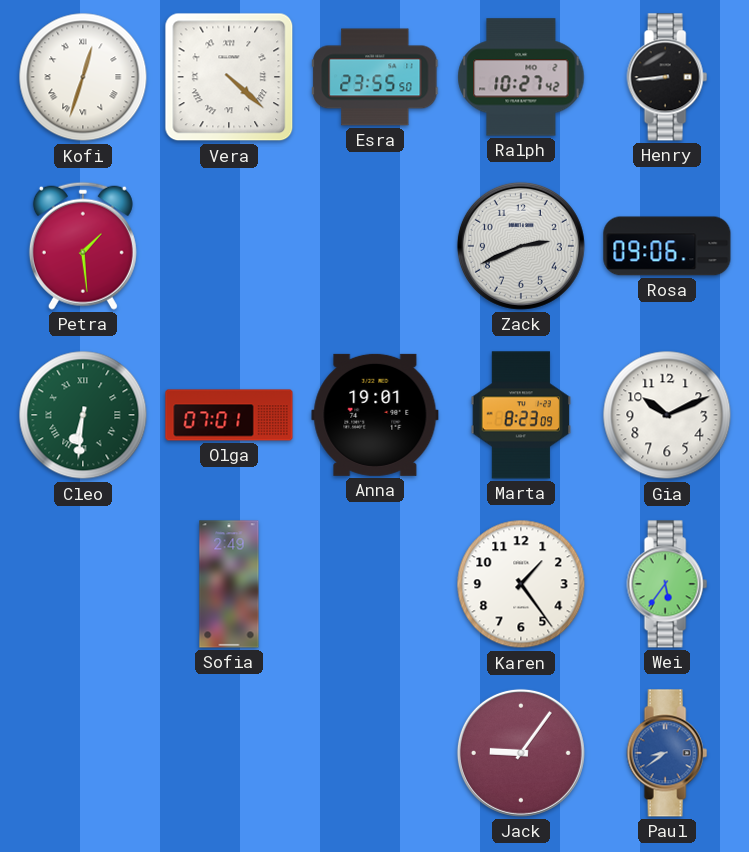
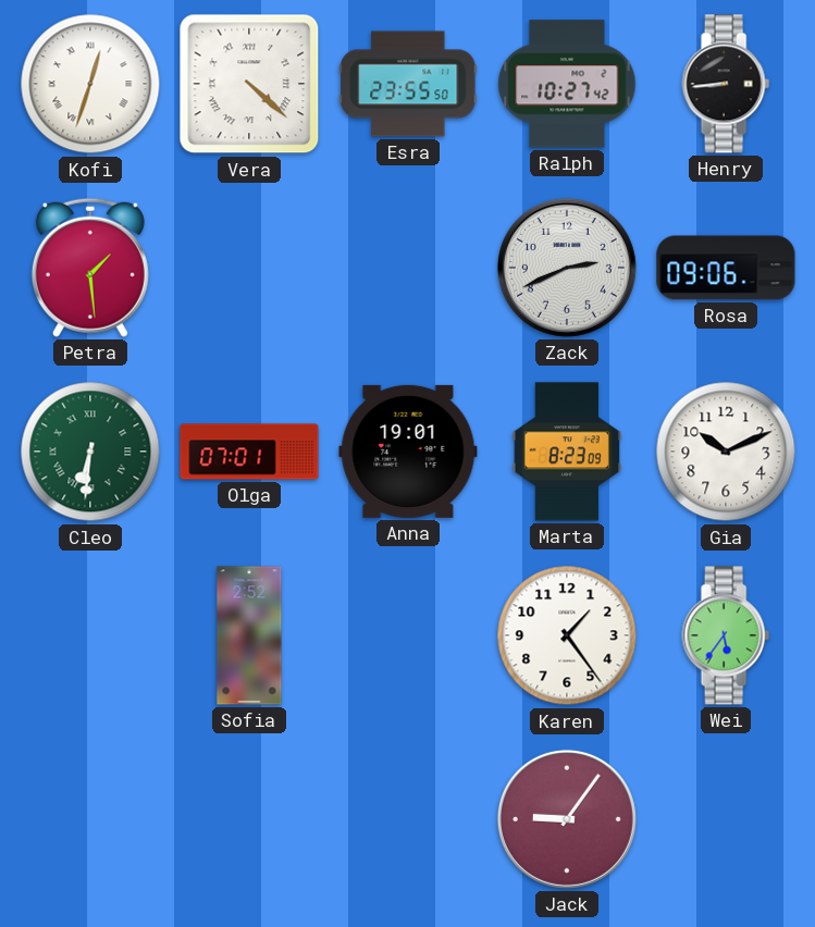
Sofia: 2:49 -> 2:52 (249, 635)
Paul: 8:39 -> none (667, 753)
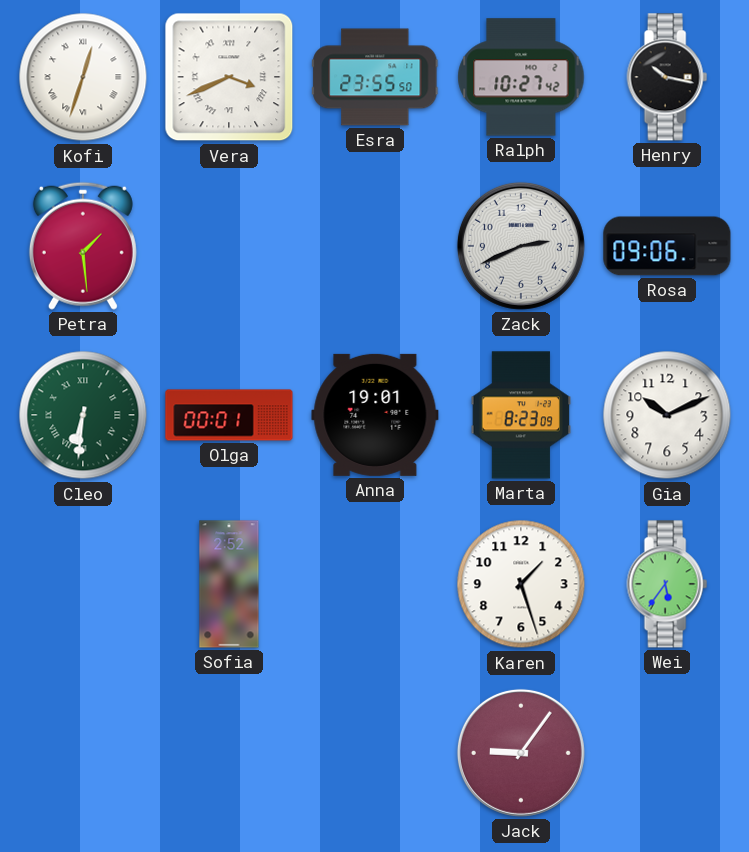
Vera: 4:22 -> 3:41 (229, 77)
Henry: 8:44 -> 10:17 (667, 77)
Olga: 07:01 -> 00:01 (229, 415)
Karen: 1:24 -> 1:27 (521, 584)
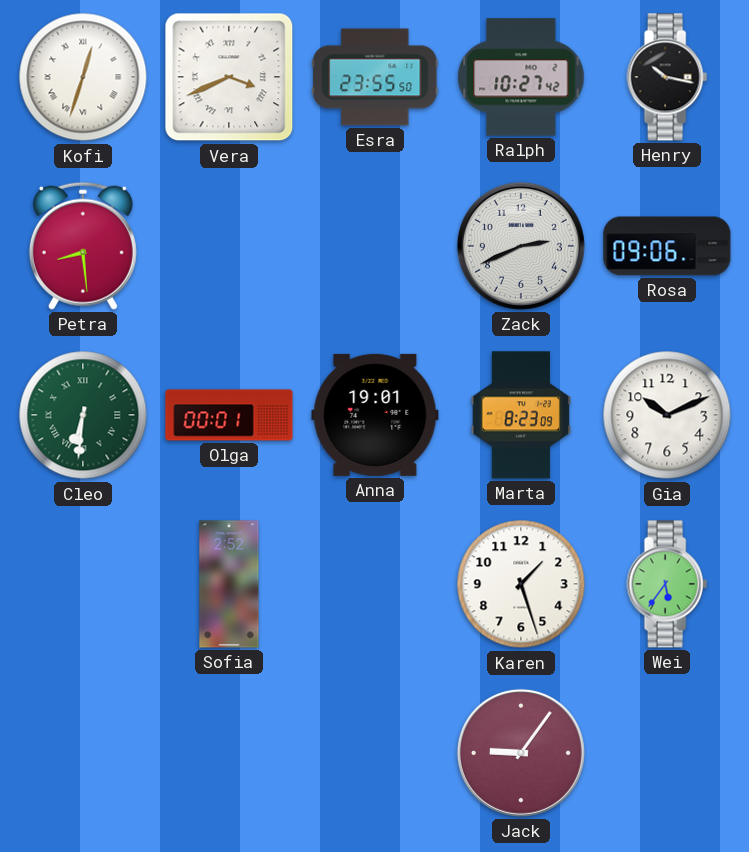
Petra: 1:29 -> 8:29 (83, 246)
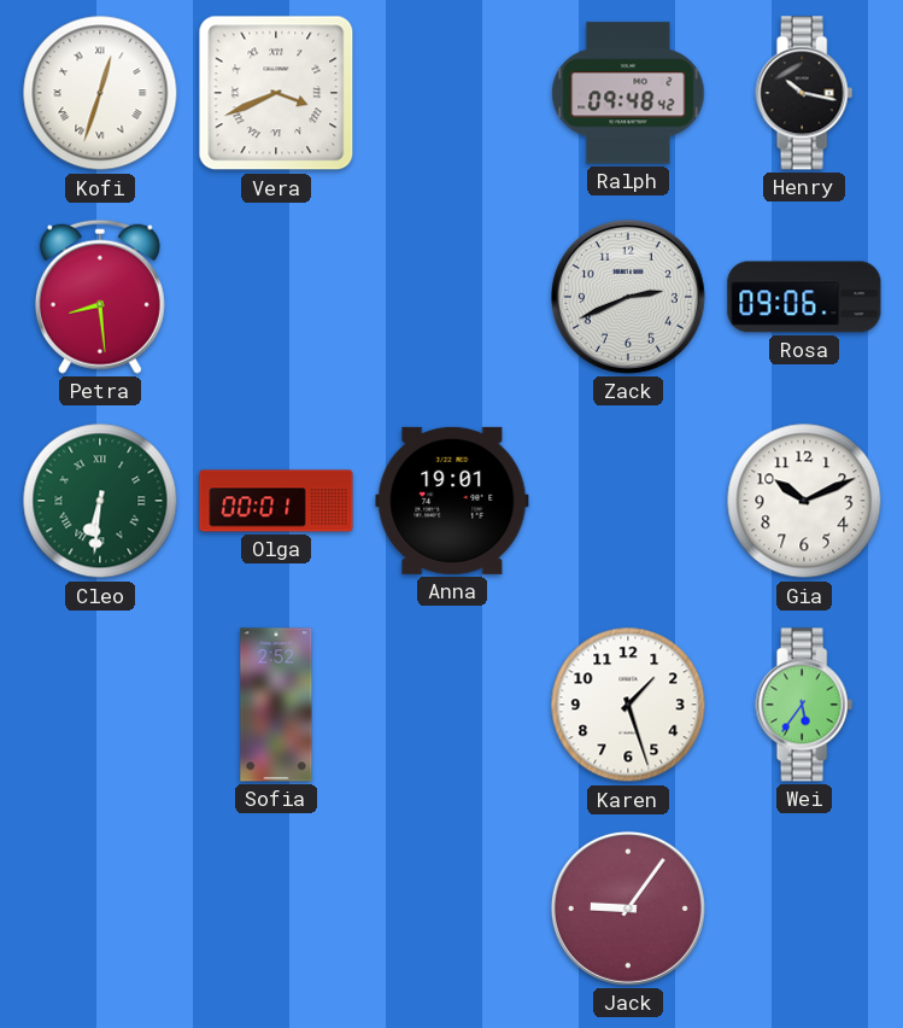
Esra: 23:55 -> none (375, 77)
Ralph: 10:27 -> 09:48 (628, 93)
Marta: 8:23 -> none (521, 415)
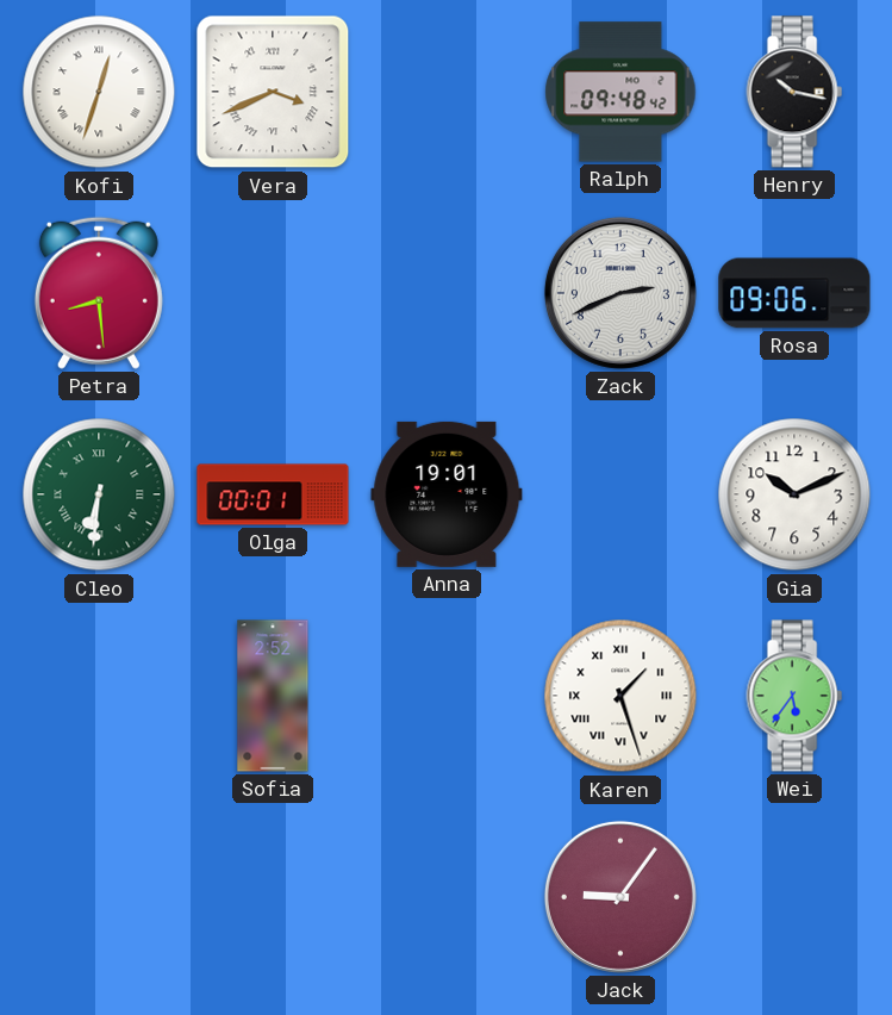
Karen numerals: Arabic -> Roman (620, 696)
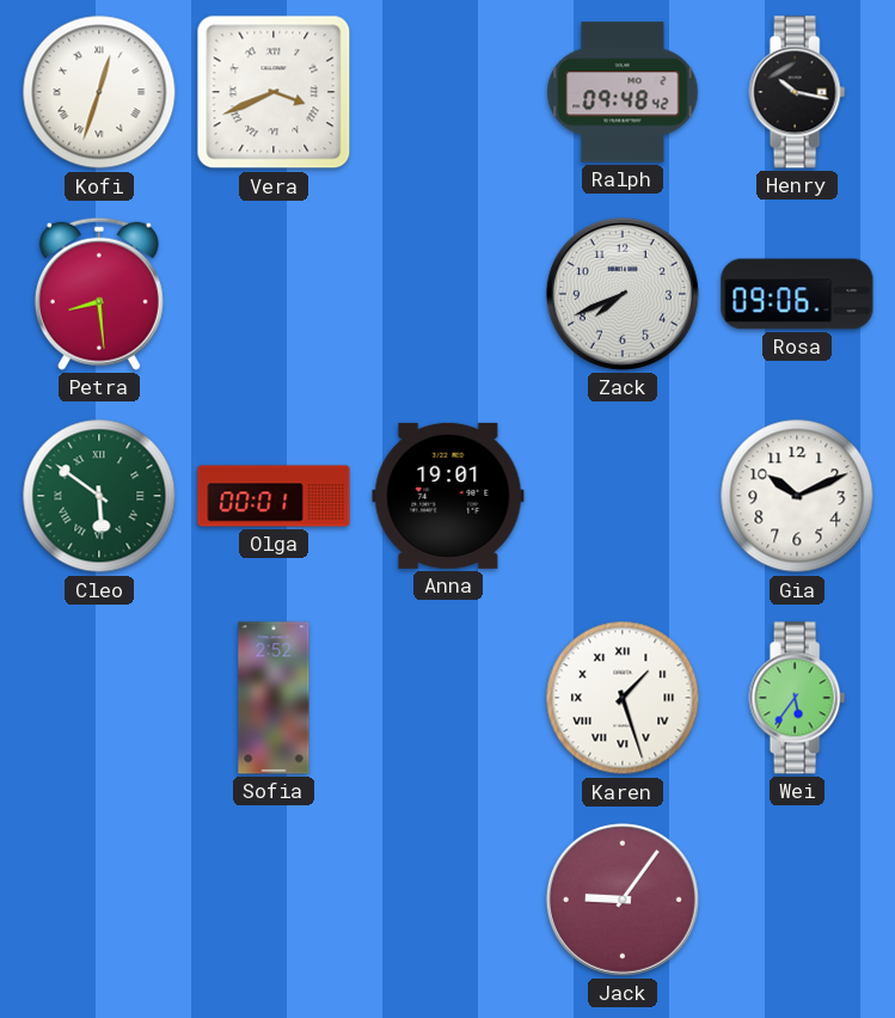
Zack: 2:41 -> 7:41 (623, 294)
Cleo: 6:31 -> 5:51 (99, 496)
